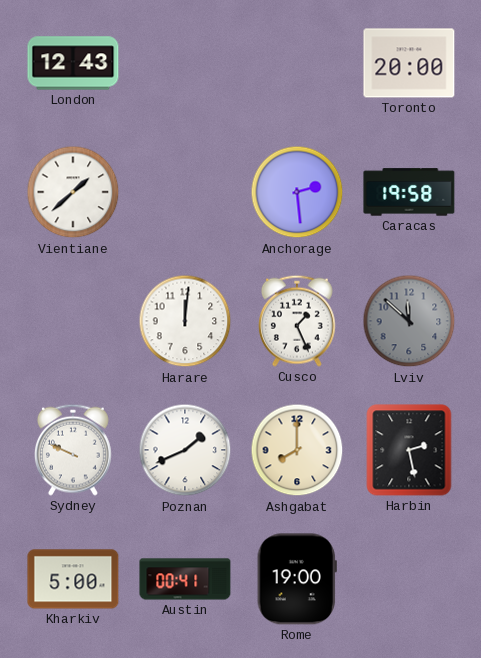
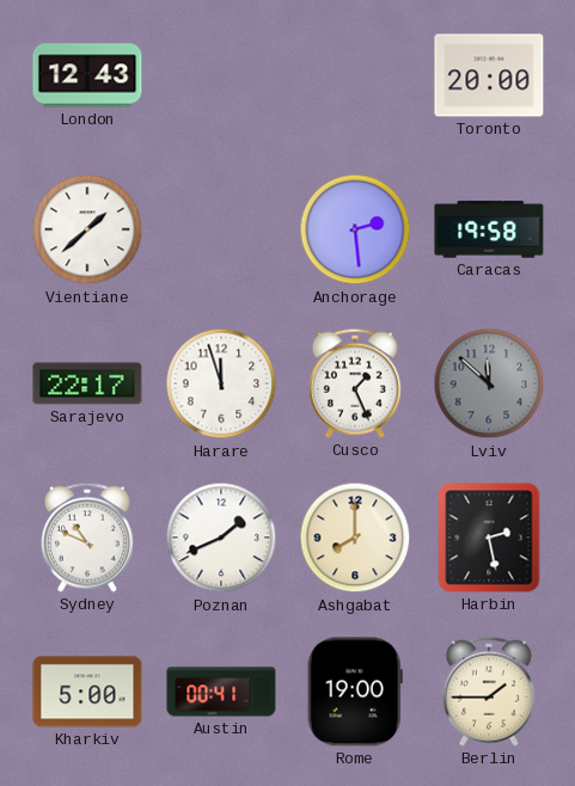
Sarajevo: none -> 22:17 (87, 383)
Harare: 12:01 -> 11:57 (221, 383)
Sydney: 9:49 -> 10:49 (87, 538)
Berlin: none -> 1:45 (489, 692)
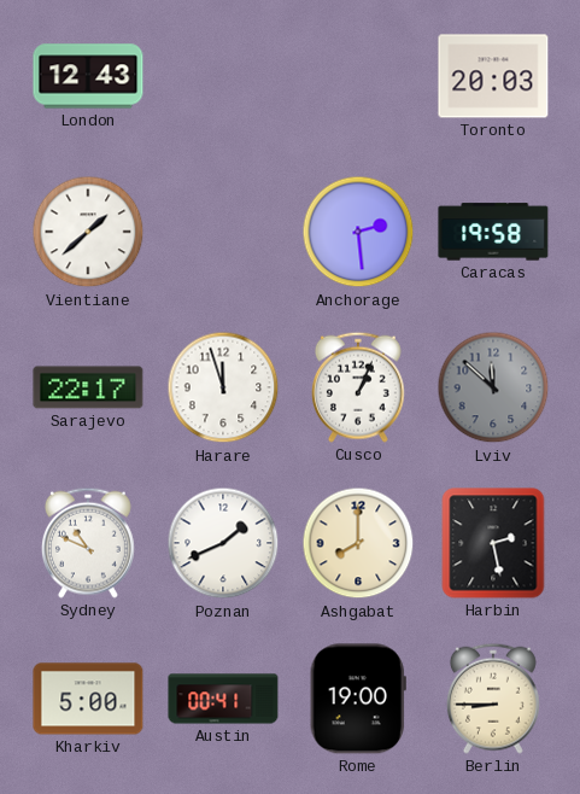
Toronto: 20:00 -> 20:03 (493, 76)
Cusco: 1:26 -> 1:04 (358, 387)
Berlin: 1:45 -> 8:45 (493, 699)
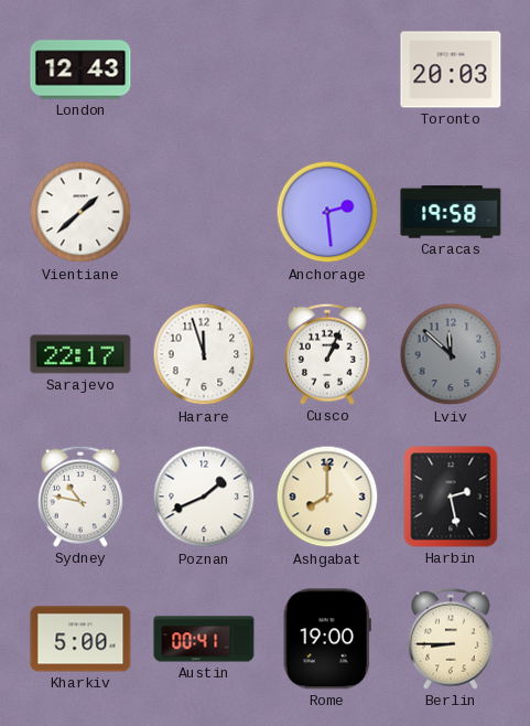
Sydney: 10:49 -> 10:47 (80, 497)
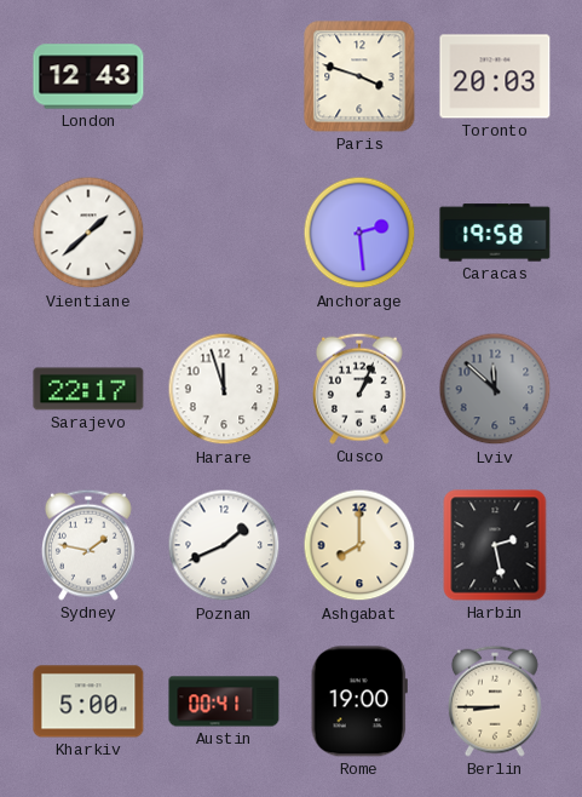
Paris: none -> 3:48 (359, 76)
Sydney: 10:47 -> 1:47 (88, 545)
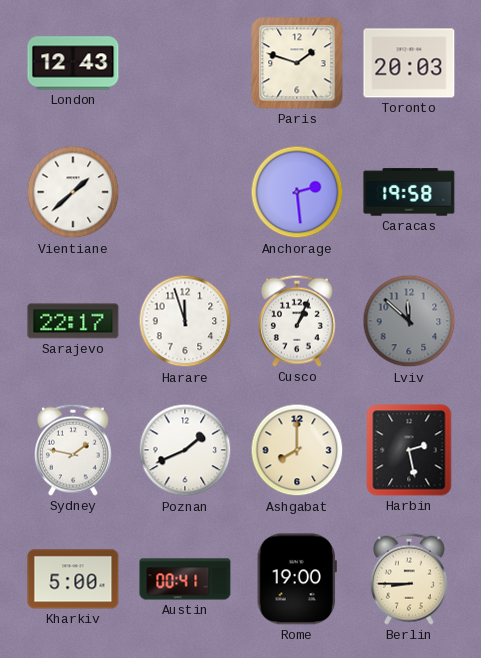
Paris: 3:48 -> 1:48 (297, 63)
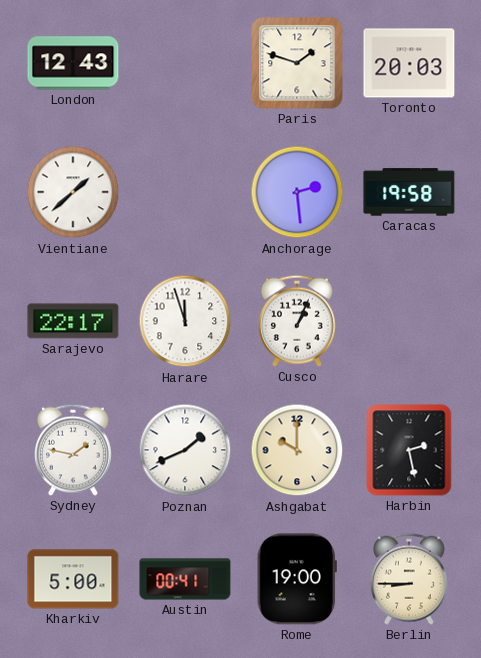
Lviv: 11:52 -> none (409, 321)
Ashgabat: 8:00 -> 10:00 (297, 450)
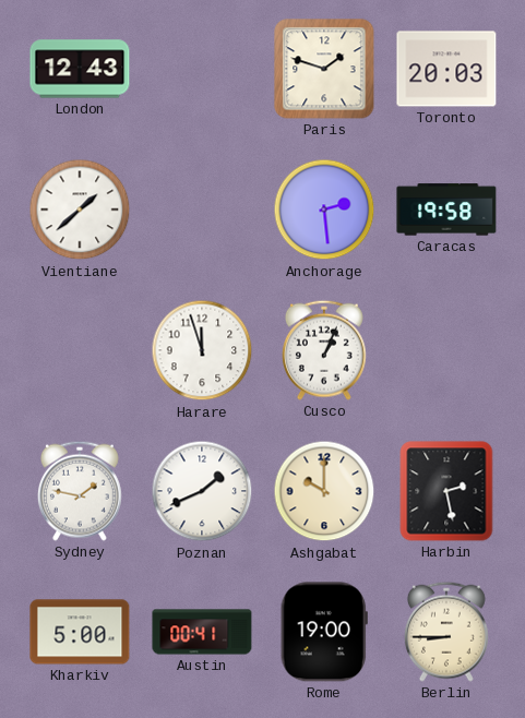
Sarajevo: 22:17 -> none (73, 321)
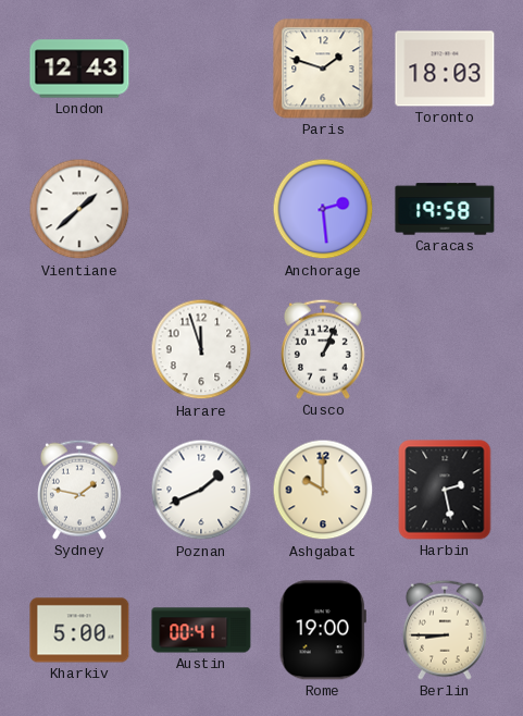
Toronto: 20:03 -> 18:03 (445, 69)
